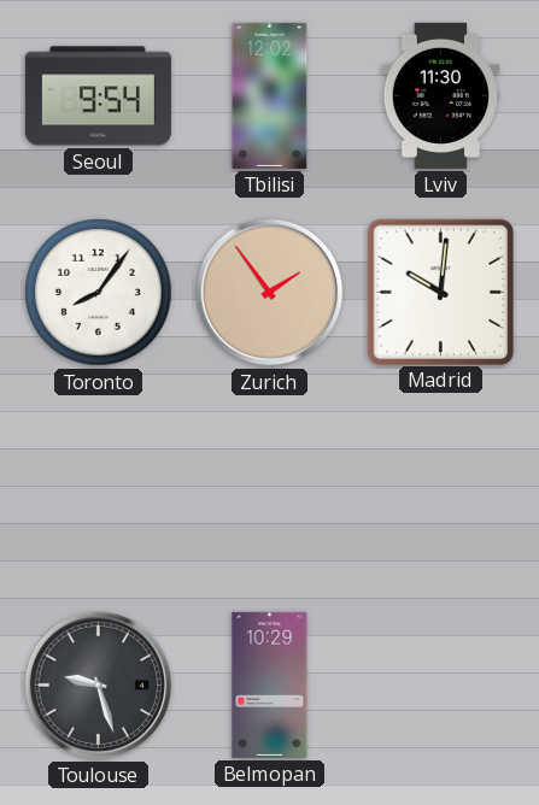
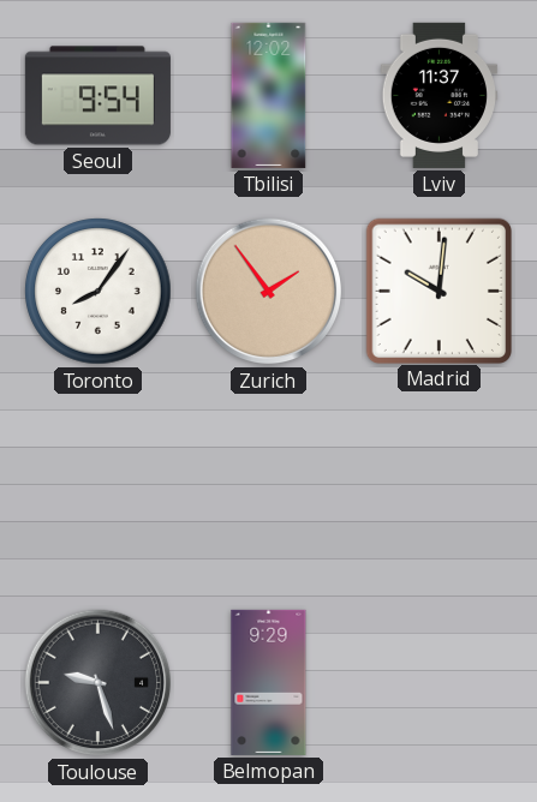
Lviv: 11:30 -> 11:37 (440, 95)
Belmopan: 10:29 -> 9:29 (269, 682)
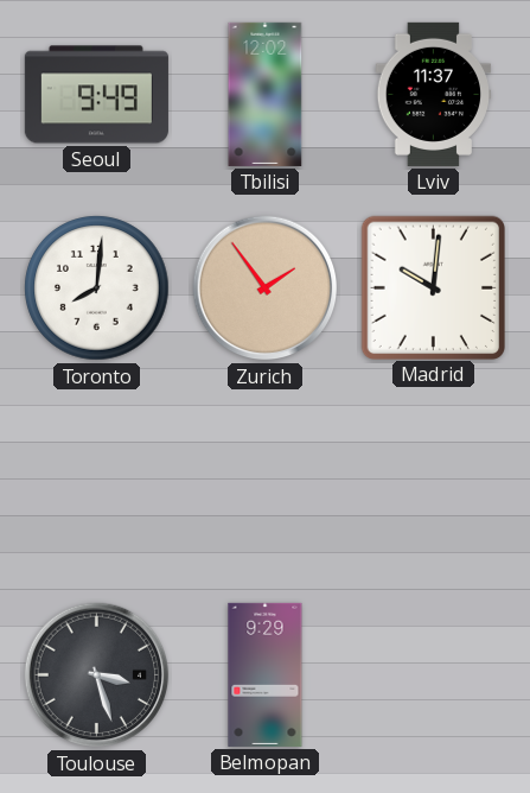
Seoul: 9:54 -> 9:49 (96, 95)
Toronto: 8:06 -> 8:01 (97, 288)
Toulouse: 9:27 -> 3:27 (97, 675)
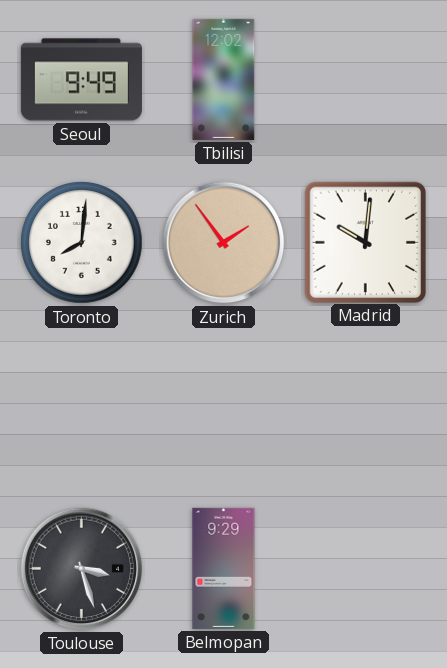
Lviv: 11:37 -> none (434, 94)
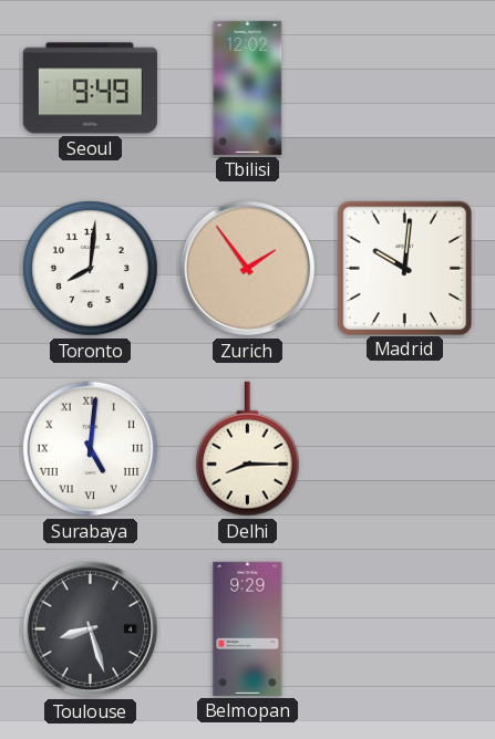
Surabaya: none -> 5:01 (91, 449)
Delhi: none -> 8:15 (248, 449)
Toulouse: 3:27 -> 8:27 (91, 629)
